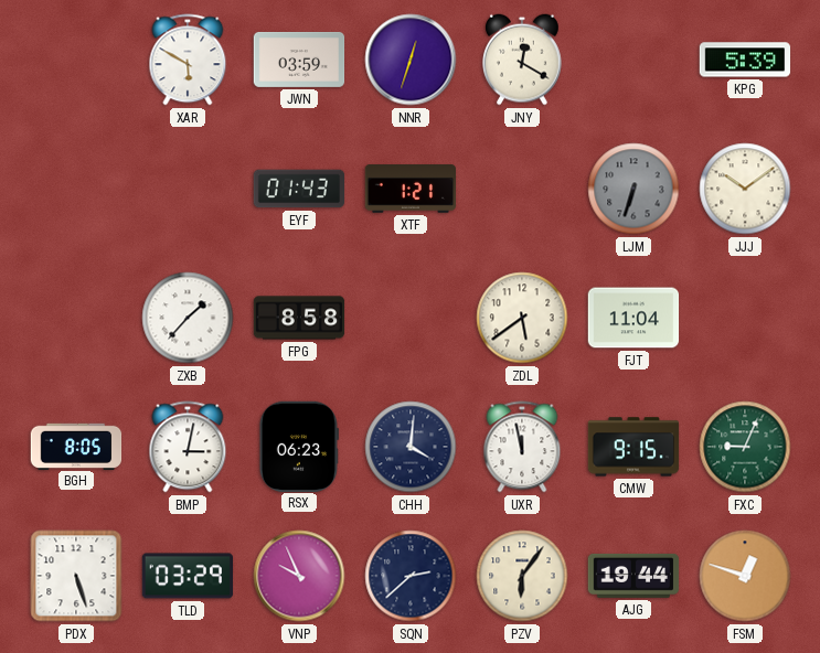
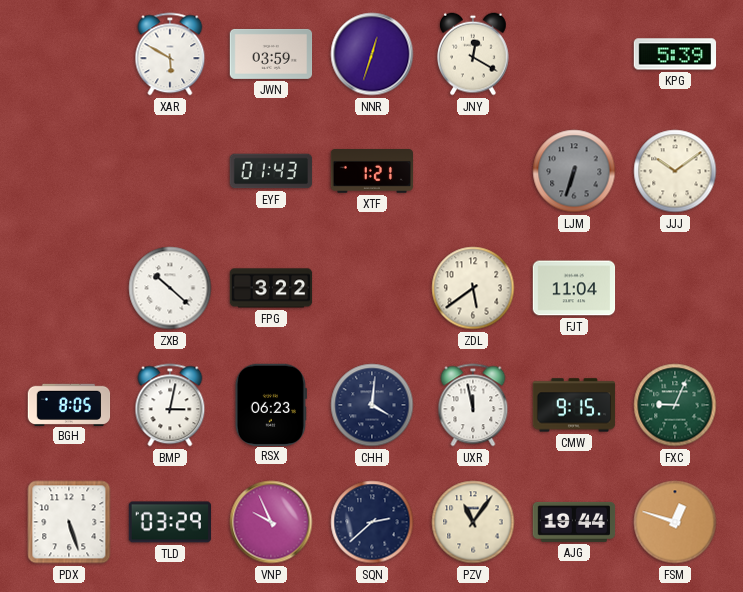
ZXB: 1:37 -> 10:22 (170, 288)
FPG: 8:58 -> 3:22 (271, 288)
PZV: 6:06 -> 11:06 (473, 522)
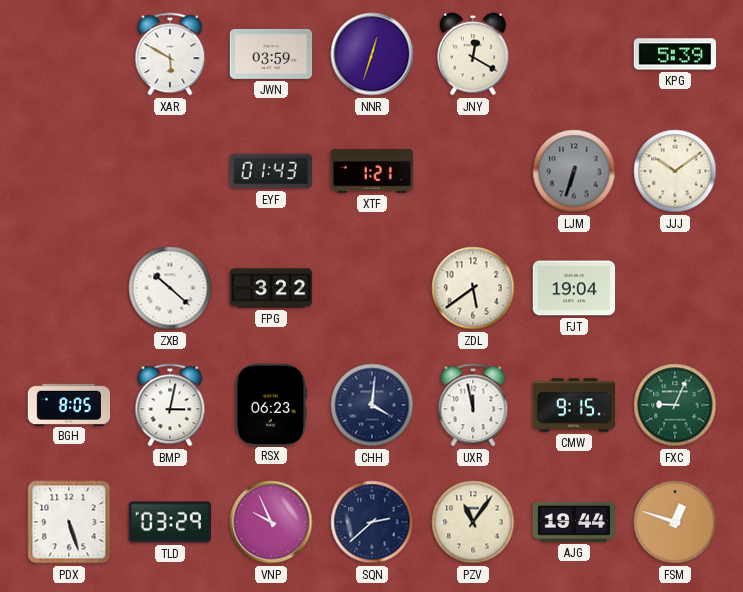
FJT: 11:04 -> 19:04 (574, 288)
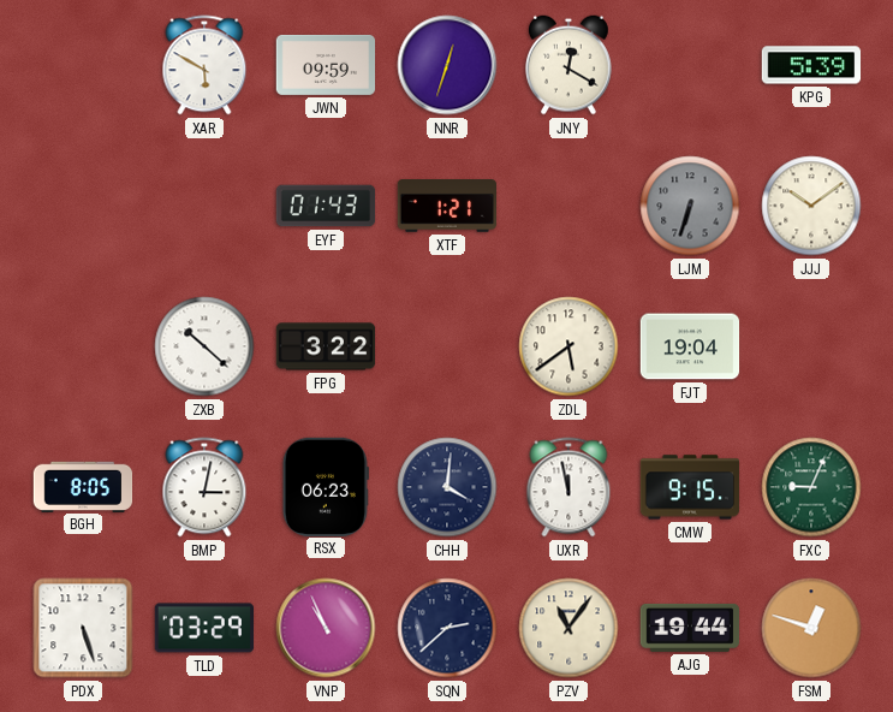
JWN: 03:59 -> 09:59 (326, 65)
VNP: 9:56 -> 10:56 (326, 628)
